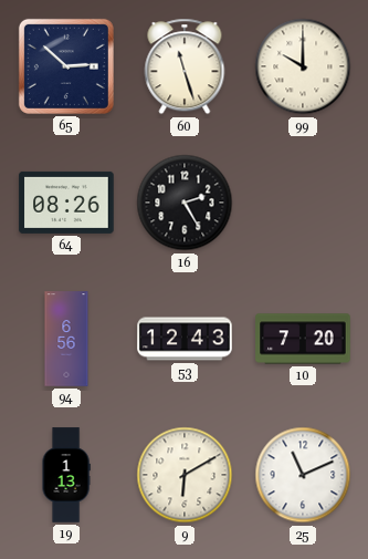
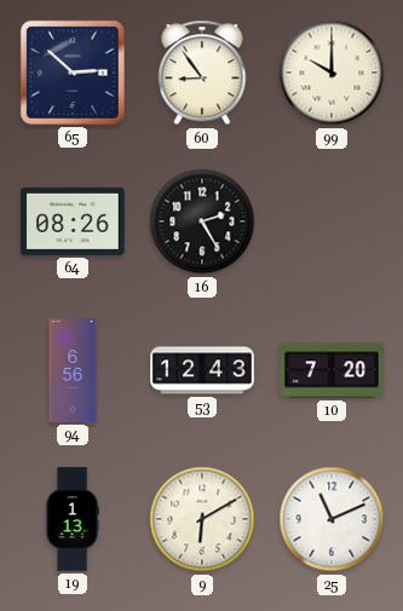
60: 11:27 -> 8:54 (202, 73)
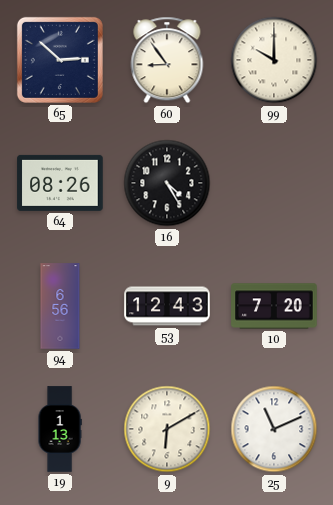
16: 2:25 -> 4:25 (167, 183)
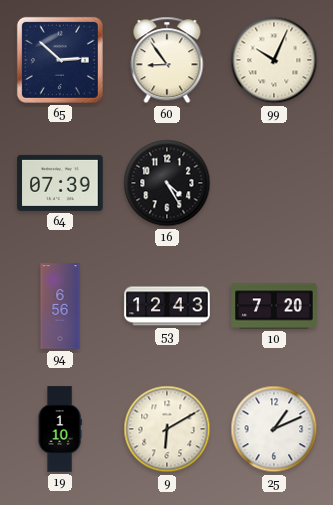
99: 10:00 -> 10:04 (274, 60)
64: 08:26 -> 07:39 (60, 183)
19: 1:13 -> 1:10 (60, 429)
25: 11:11 -> 1:11 (274, 429)
